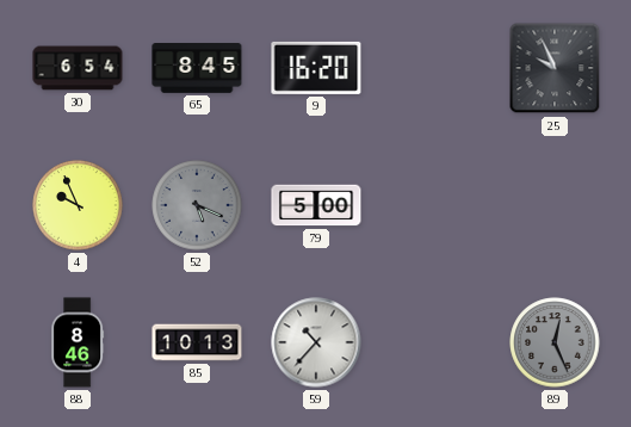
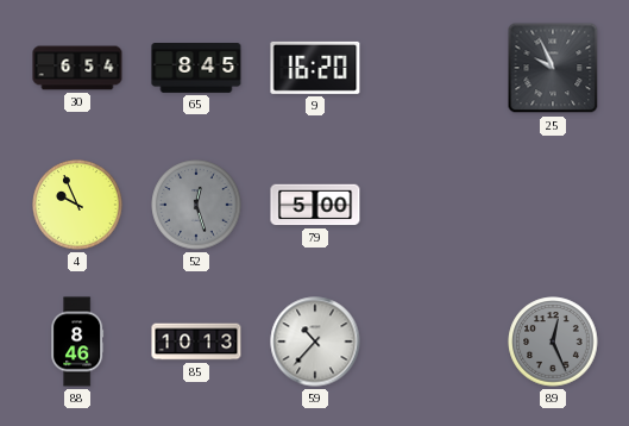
52: 5:19 -> 12:27 (196, 205)
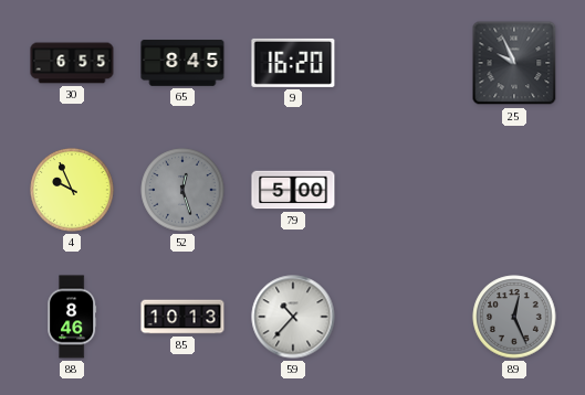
30: 6:54 -> 6:55 (72, 63)
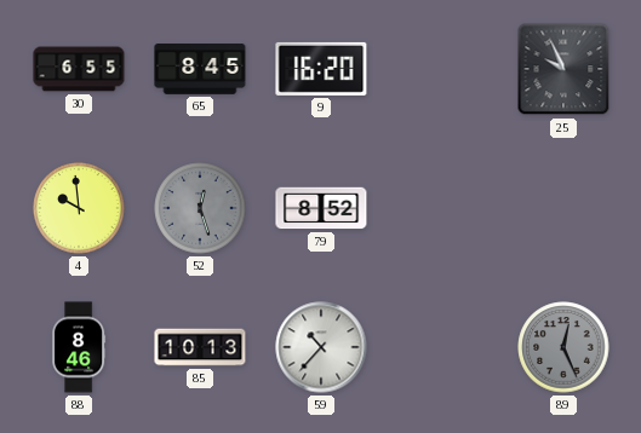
4: 9:56 -> 9:59 (79, 208)
79: 5:00 -> 8:52 (321, 208)
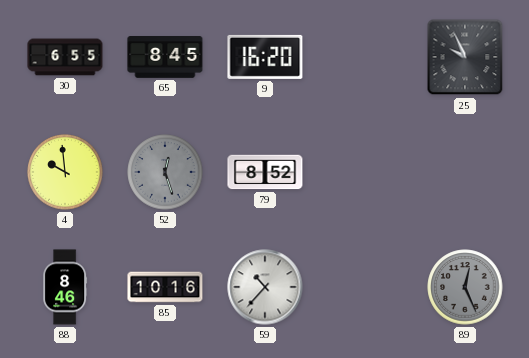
85: 10:13 -> 10:16 (165, 287)
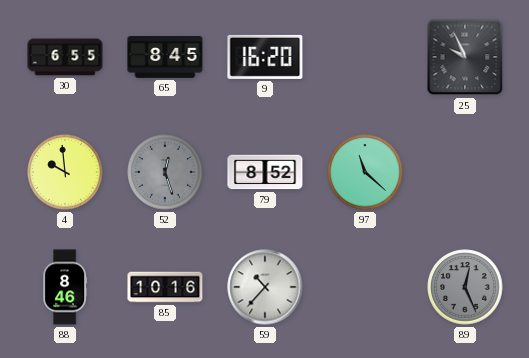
97: none -> 11:22 (365, 172)
